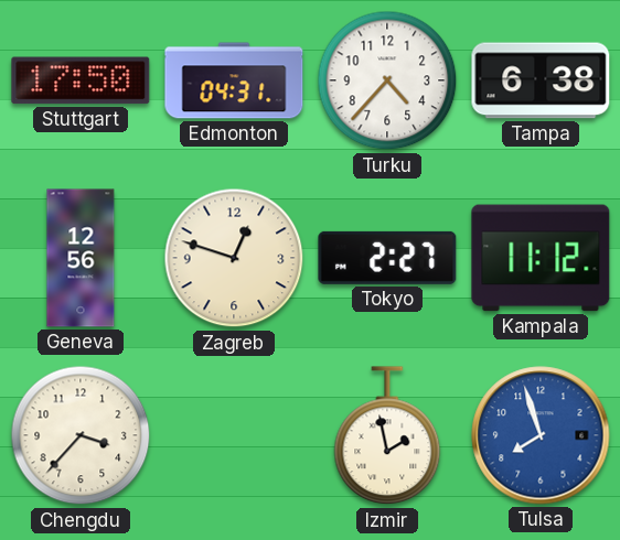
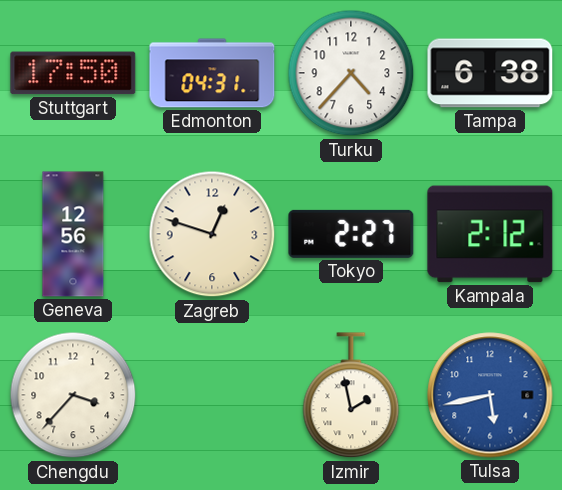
Kampala: 11:12 -> 2:12 (490, 234)
Tulsa: 7:57 -> 5:43 (490, 395)
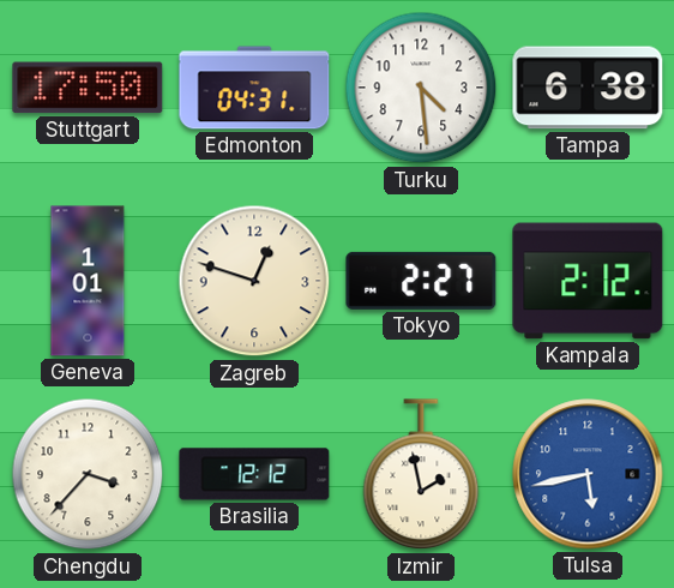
Turku: 4:37 -> 4:29 (421, 88)
Geneva: 12:56 -> 1:01 (88, 281)
Brasilia: none -> 12:12 (254, 474)
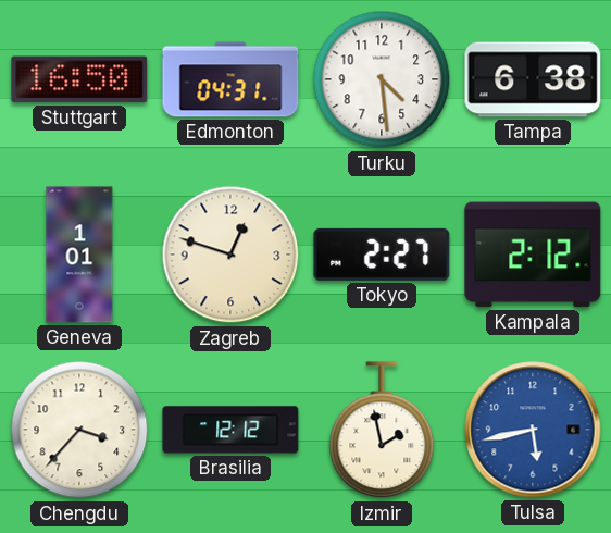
Stuttgart: 17:50 -> 16:50 (79, 79)
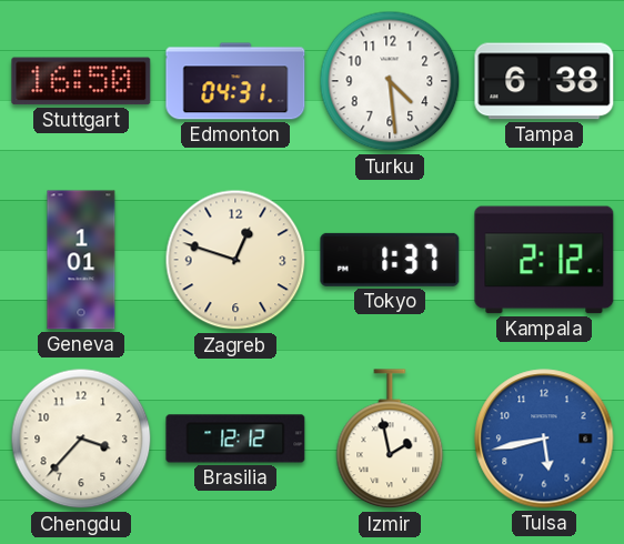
Tokyo: 2:27 -> 1:37 (390, 260)
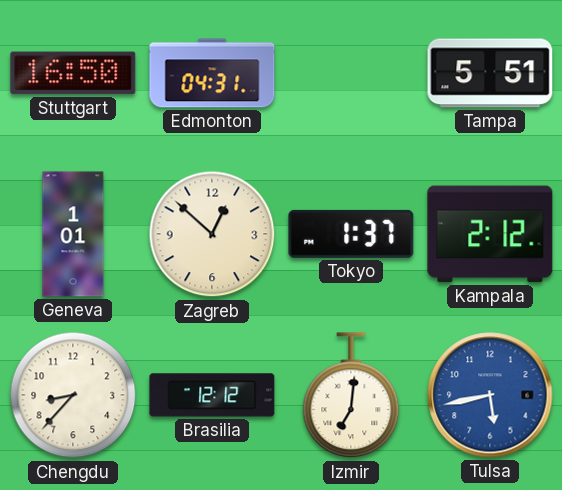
Turku: 4:29 -> none (390, 81)
Tampa: 6:38 -> 5:51 (490, 73)
Zagreb: 12:48 -> 12:52 (212, 234)
Chengdu: 3:37 -> 8:37 (73, 395)
Izmir: 1:58 -> 7:01 (351, 396)
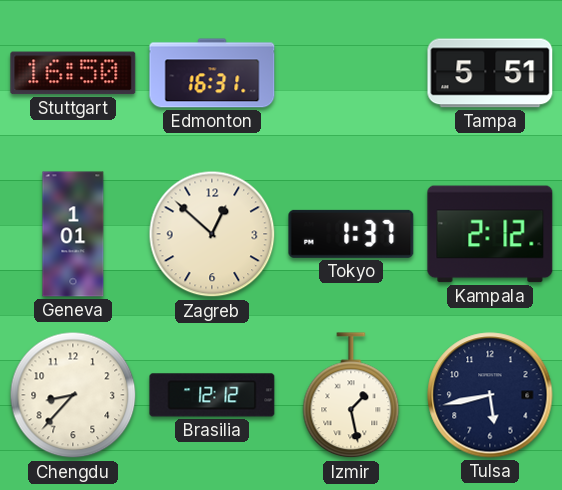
Edmonton: 04:31 -> 16:31 (212, 73)
Izmir: 7:01 -> 1:28 (351, 396)
Tulsa dial: blue -> navy (490, 395)
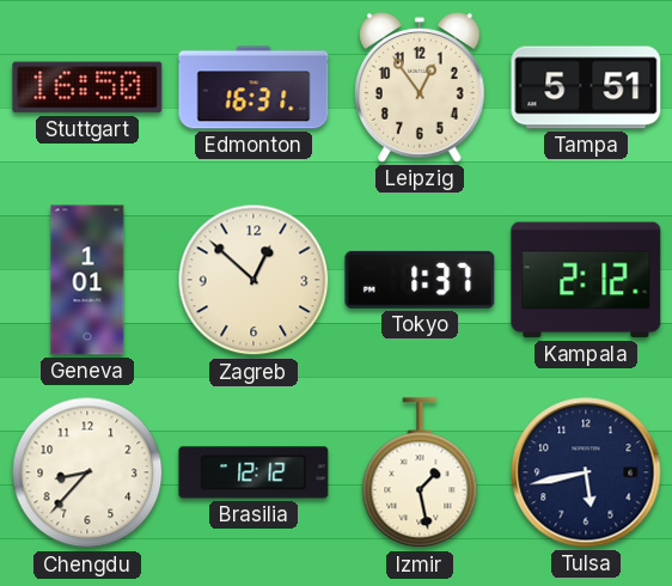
Leipzig: none -> 12:54 (421, 87)
